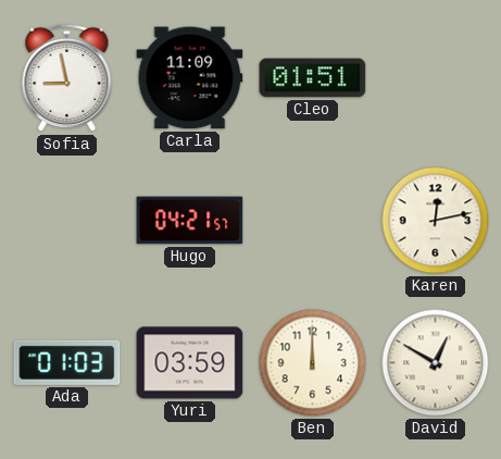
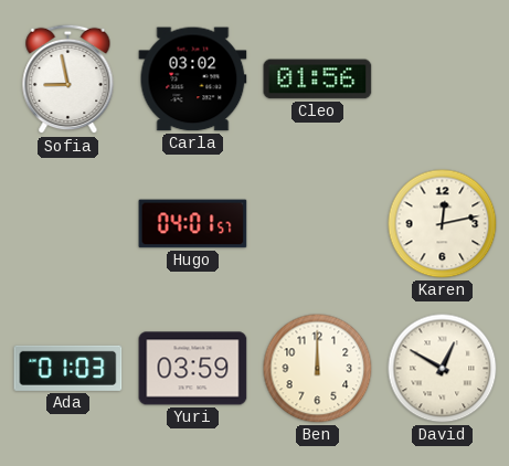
Carla: 11:09 -> 03:02 (193, 80)
Cleo: 01:51 -> 01:56 (318, 80)
Hugo: 04:21 -> 04:01 (193, 224)
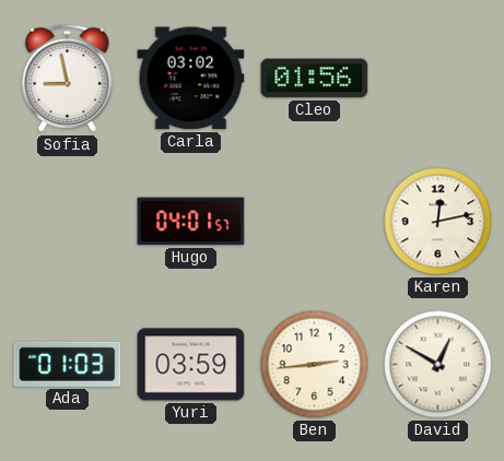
Ben: 12:00 -> 2:44 (315, 365)
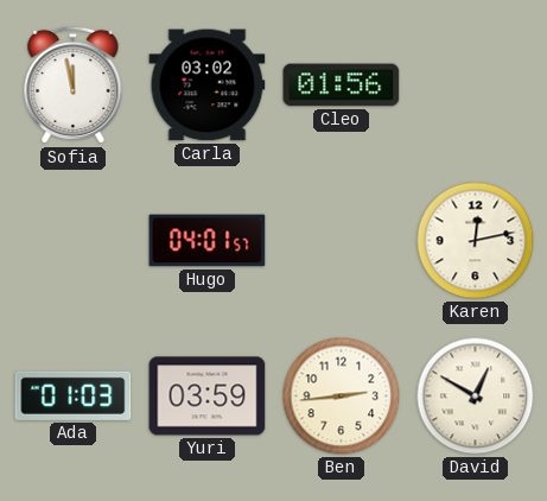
Sofia: 8:58 -> 11:58 (74, 85)
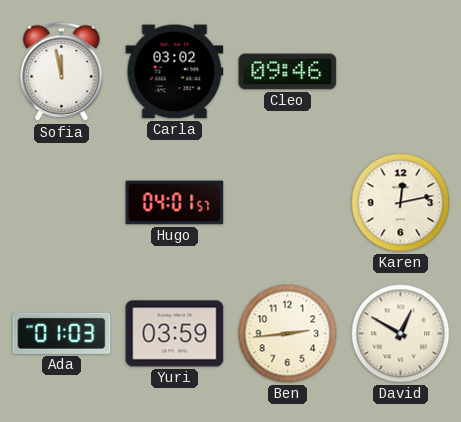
Cleo: 01:56 -> 09:46 (288, 72)
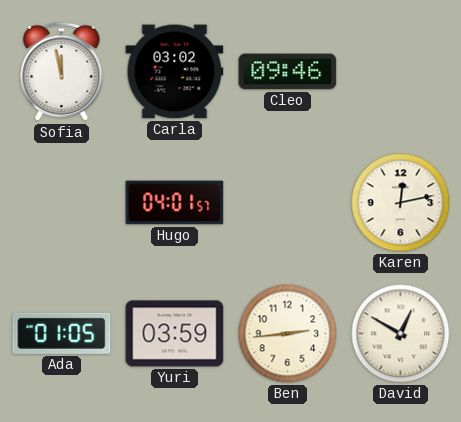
Ada: 01:03 -> 01:05 (62, 333)
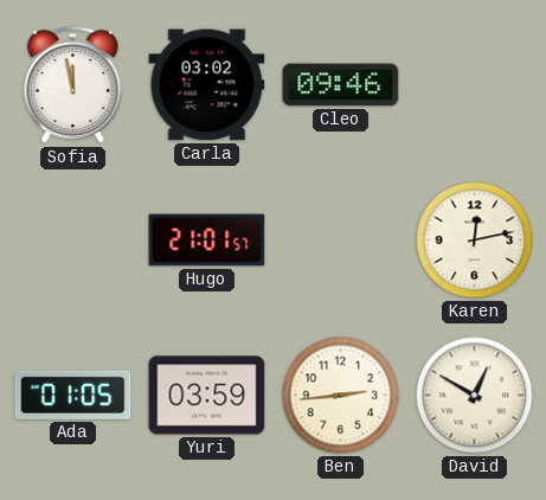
Hugo: 04:01 -> 21:01 (207, 241)
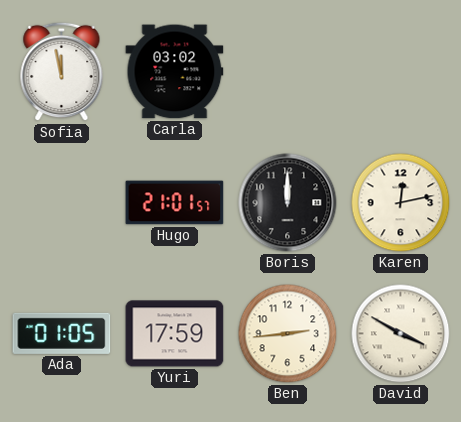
Cleo: 09:46 -> none (341, 85)
Boris: none -> 12:00 (288, 203)
Yuri: 03:59 -> 17:59 (175, 334)
David: 12:50 -> 3:50 (401, 334)
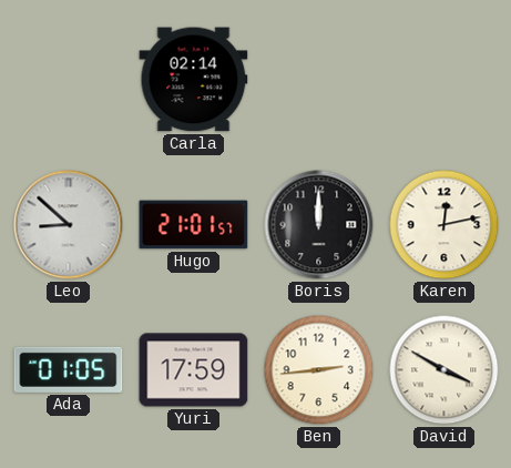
Sofia: 11:58 -> none (62, 72)
Carla: 03:02 -> 02:14 (194, 80)
Leo: none -> 8:52 (69, 225)
